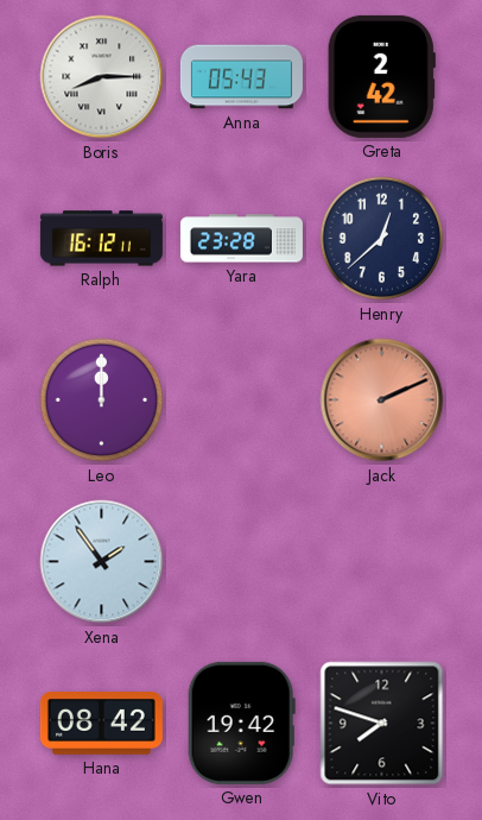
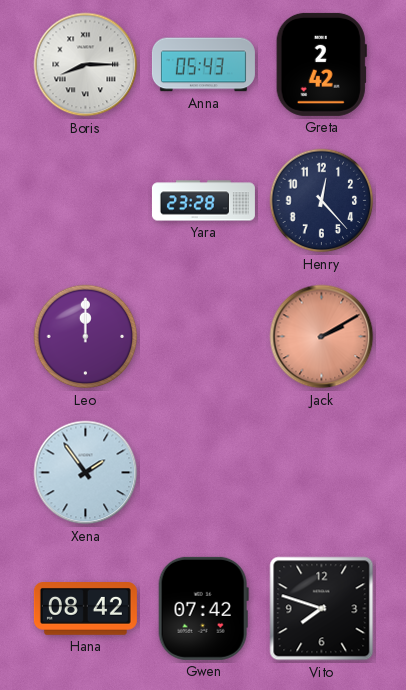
Ralph: 16:12 -> none (101, 239)
Henry: 12:38 -> 12:23 (322, 201)
Jack: 2:11 -> 2:10 (322, 337)
Gwen: 19:42 -> 07:42 (203, 608)
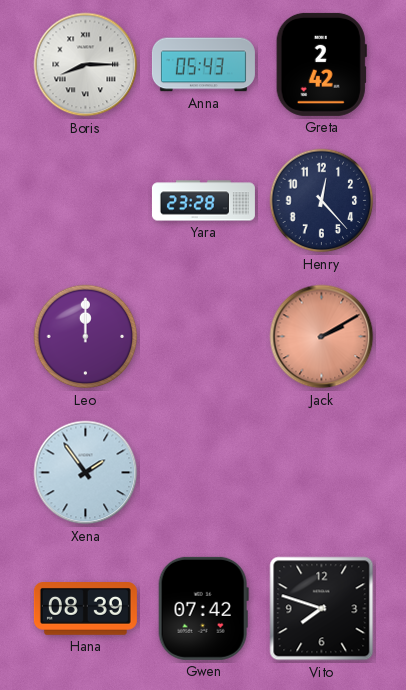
Hana: 08:42 -> 08:39 (85, 609)
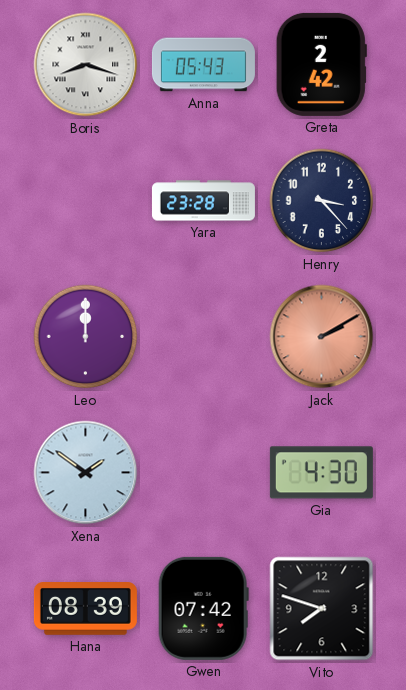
Boris: 8:15 -> 8:18 (86, 65)
Henry: 12:23 -> 3:23 (322, 201)
Xena: 1:54 -> 1:51 (86, 473)
Gia: none -> 4:30 (321, 473)
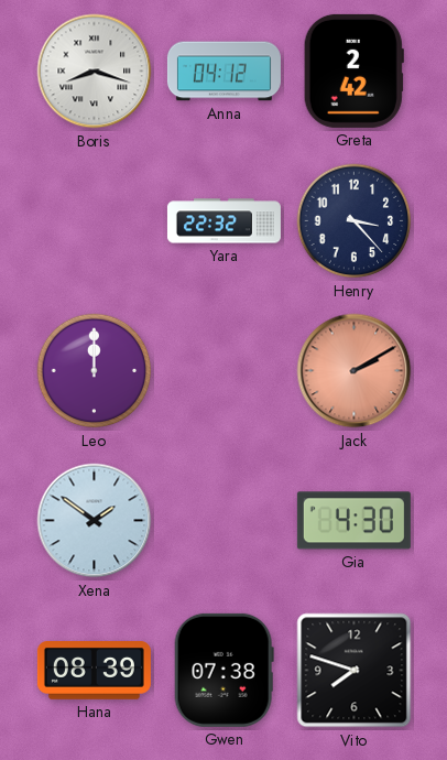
Anna: 05:43 -> 04:12 (223, 72)
Yara: 23:28 -> 22:32 (223, 221)
Gwen: 07:42 -> 07:38 (223, 670)
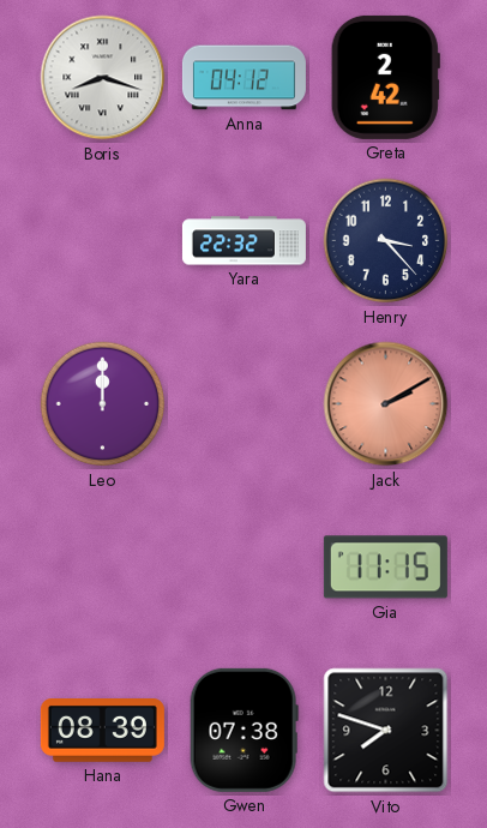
Xena: 1:51 -> none (95, 521)
Gia: 4:30 -> 11:15 (385, 568)
